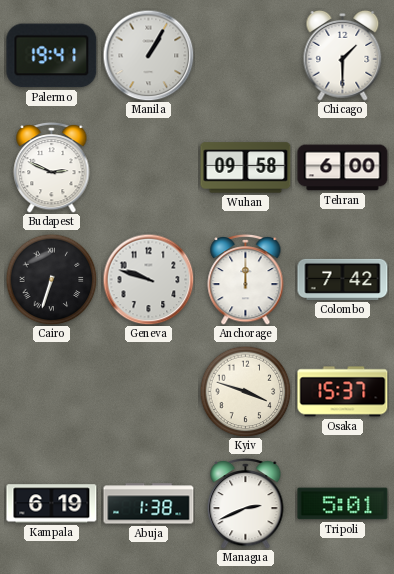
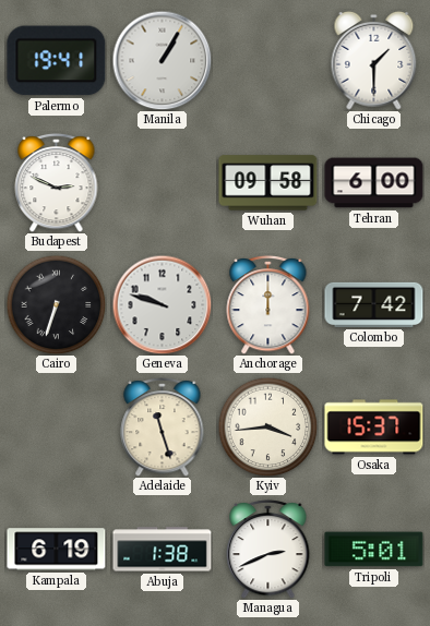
Adelaide: none -> 11:27 (163, 426)
Kyiv: 3:48 -> 3:44 (267, 426)
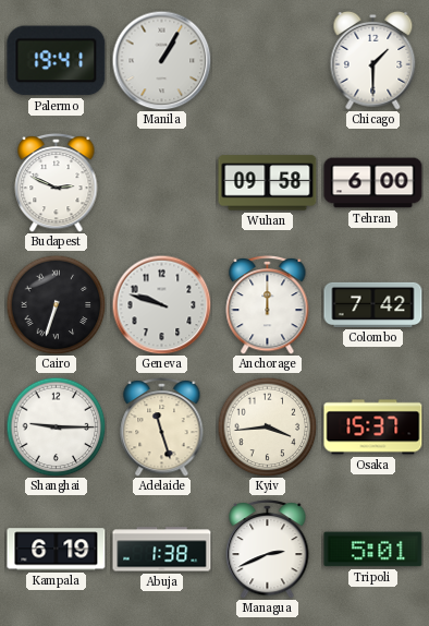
Shanghai: none -> 9:15 (56, 426)
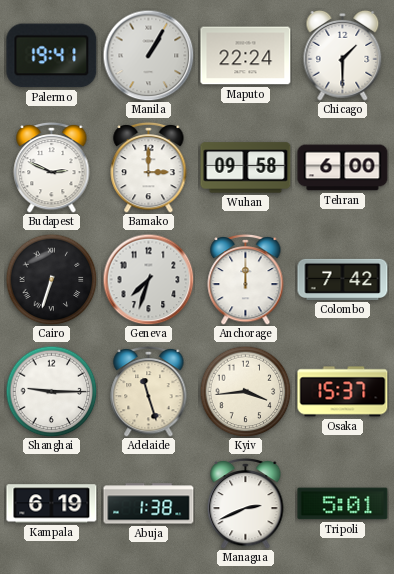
Maputo: none -> 22:24 (246, 56)
Bamako: none -> 3:00 (149, 167)
Geneva: 9:48 -> 7:33 (148, 279)
